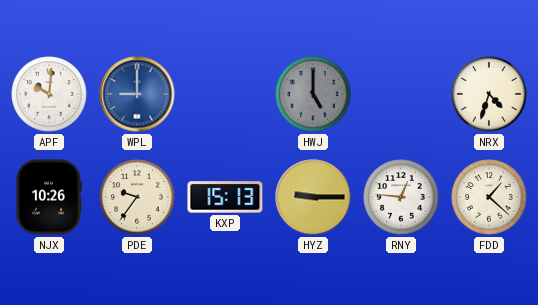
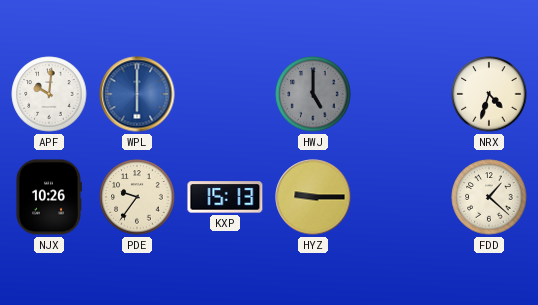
WPL: 9:00 -> 6:00 (137, 94)
RNY: 12:46 -> none (401, 197)
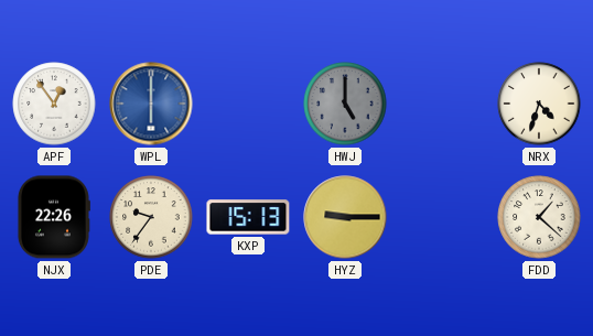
APF: 10:01 -> 12:54 (54, 104)
NJX: 10:26 -> 22:26 (53, 217)
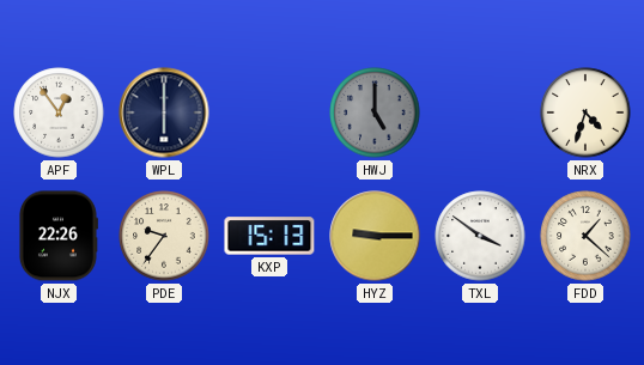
WPL dial: blue -> navy (164, 112)
TXL: none -> 3:51 (480, 236)
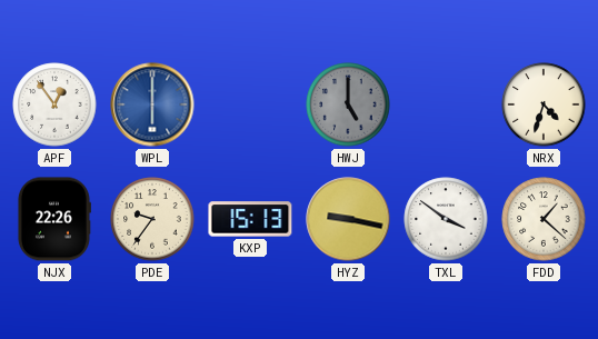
WPL dial: navy -> blue (152, 104)
HYZ: 9:15 -> 9:17 (348, 219)
